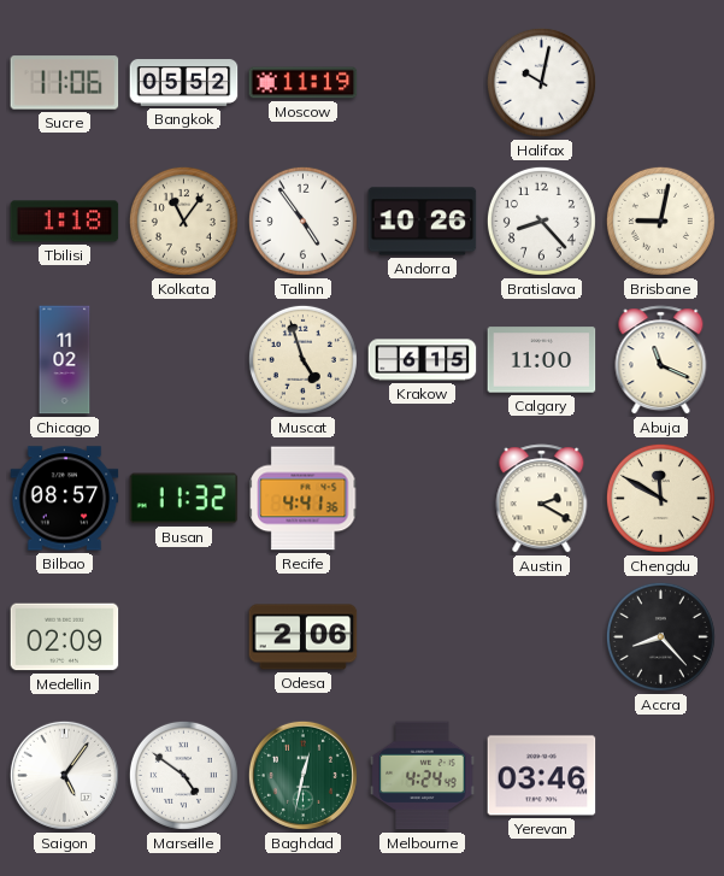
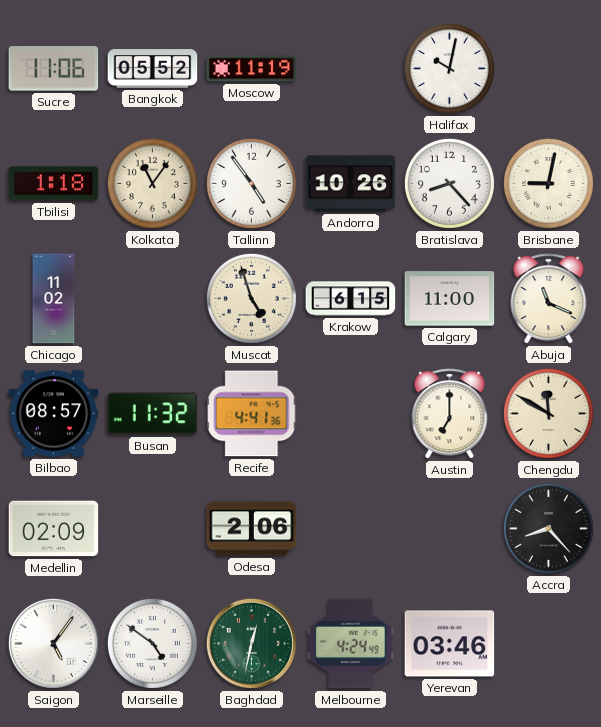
Austin: 2:20 -> 7:00 (450, 414)
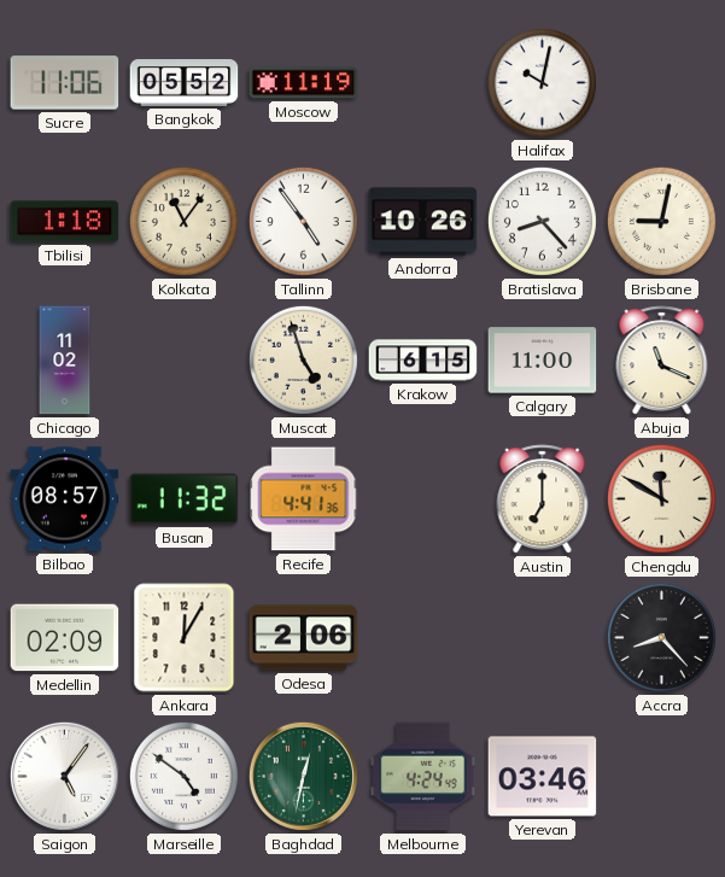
Ankara: none -> 12:05 (185, 638)
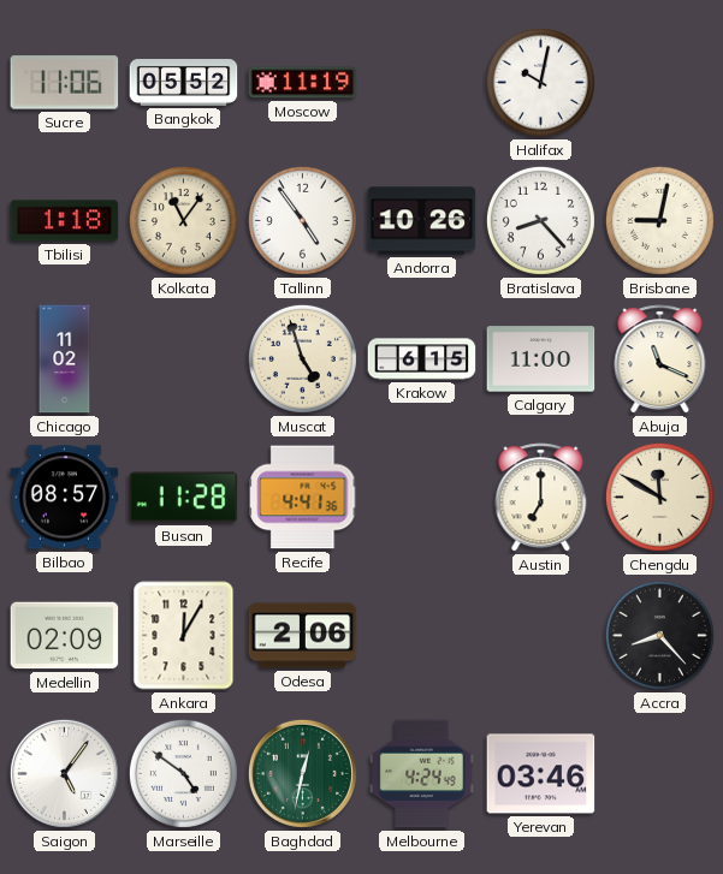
Busan: 11:32 -> 11:28 (184, 498)
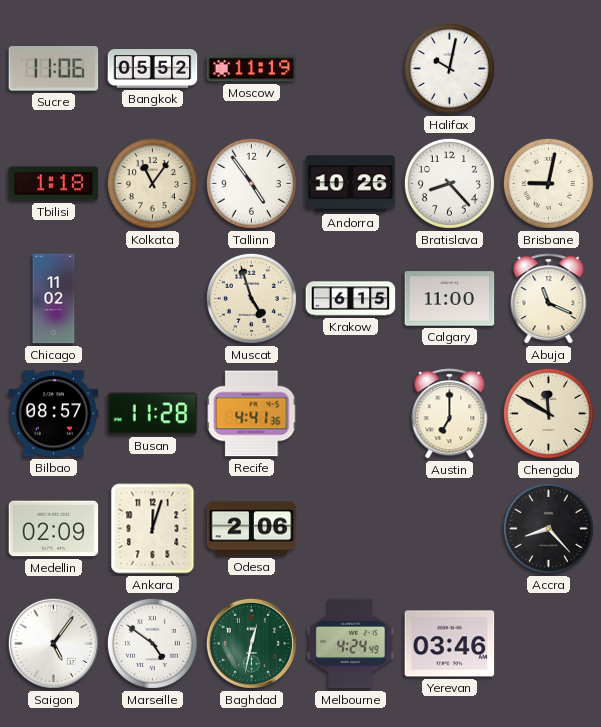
Ankara: 12:05 -> 12:03 (153, 529)
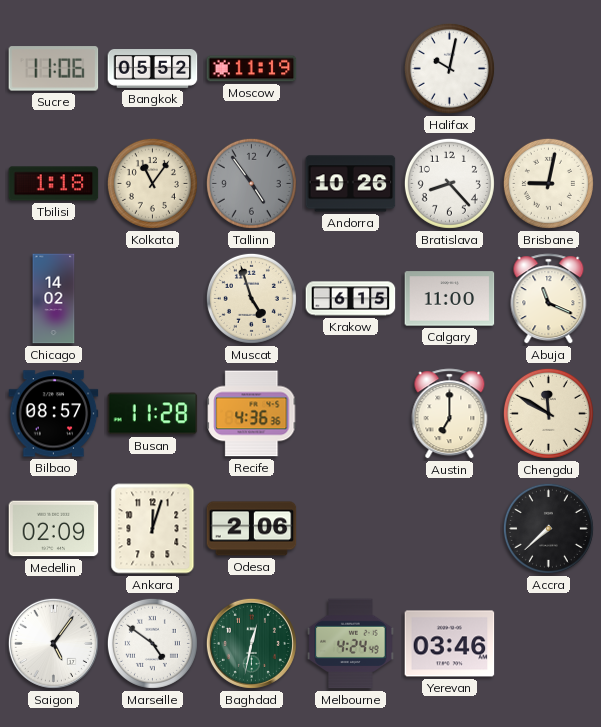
Tallinn dial: white -> grey (251, 183)
Chicago: 11:02 -> 14:02 (54, 299)
Recife: 4:41 -> 4:36 (252, 414)
Accra: 8:23 -> 7:38 (548, 528)
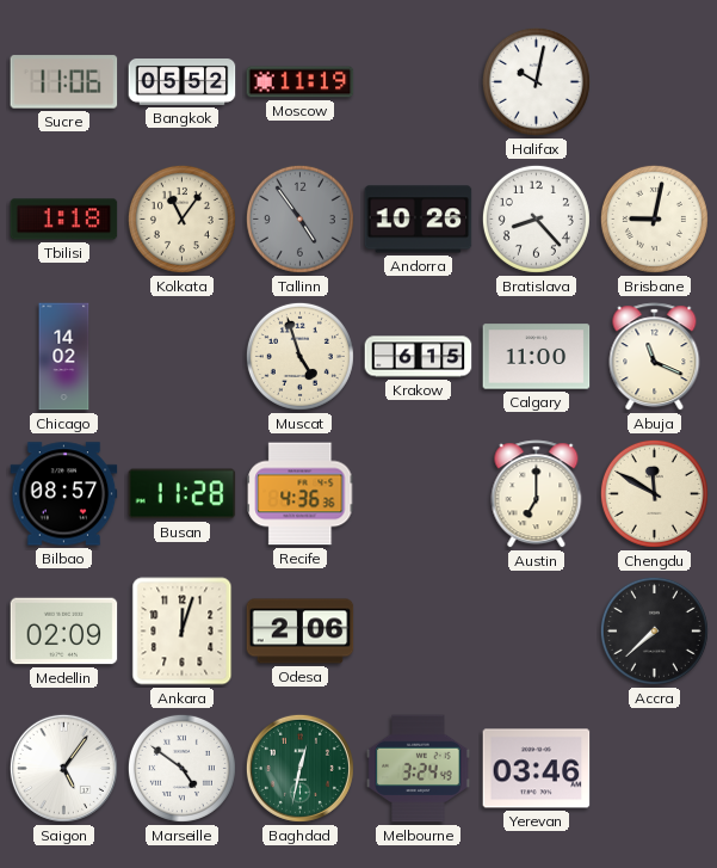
Melbourne: 4:24 -> 3:24 (419, 769)
